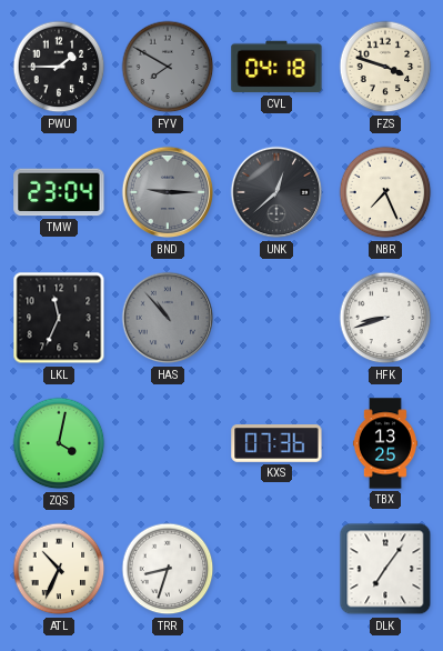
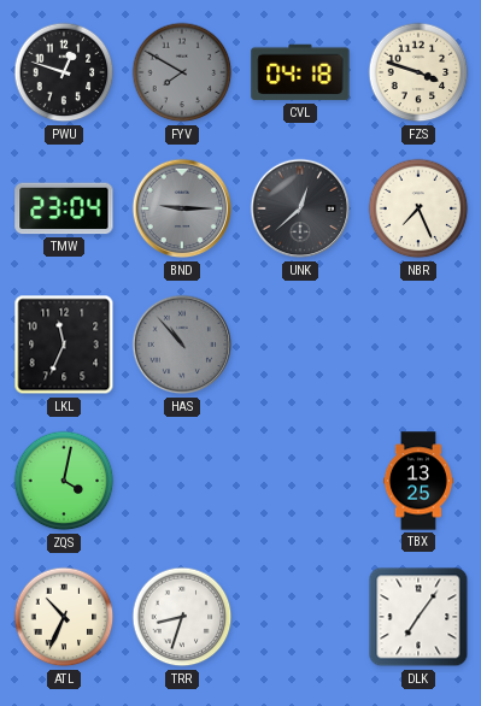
PWU: 1:45 -> 12:48 (64, 72)
HFK: 8:42 -> none (385, 318)
KXS: 07:36 -> none (276, 443)
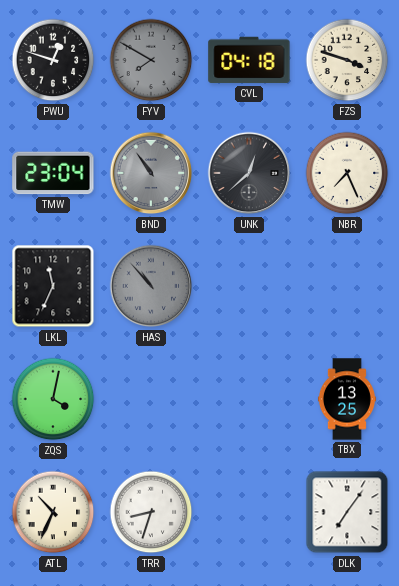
BND: 9:15 -> 10:54 (151, 173)
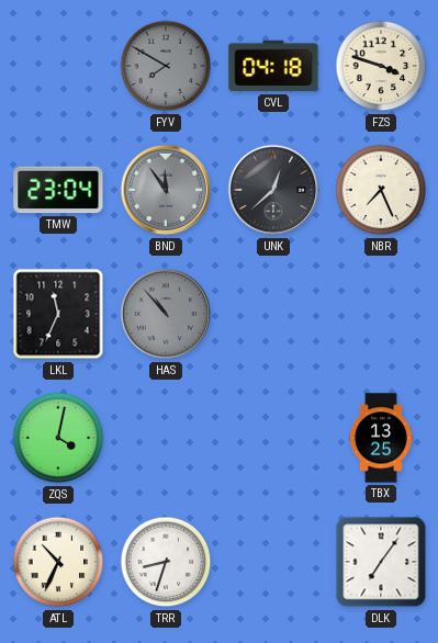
PWU: 12:48 -> none (53, 60)
BND: 10:54 -> 11:54 (166, 190)
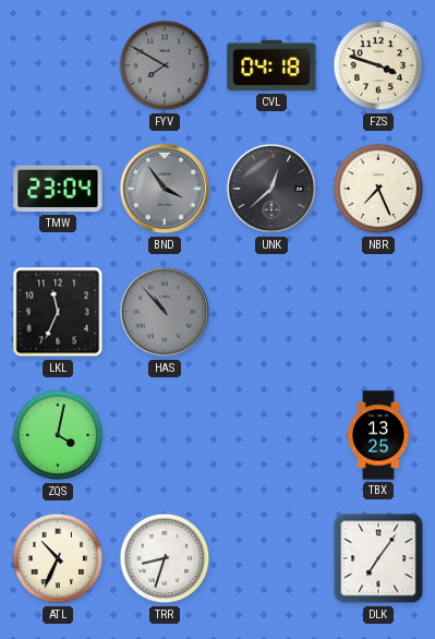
BND: 11:54 -> 3:54 (165, 189)
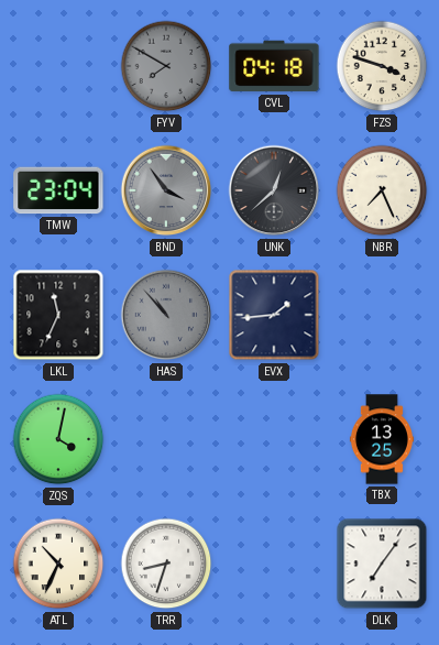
EVX: none -> 1:44 (274, 315)
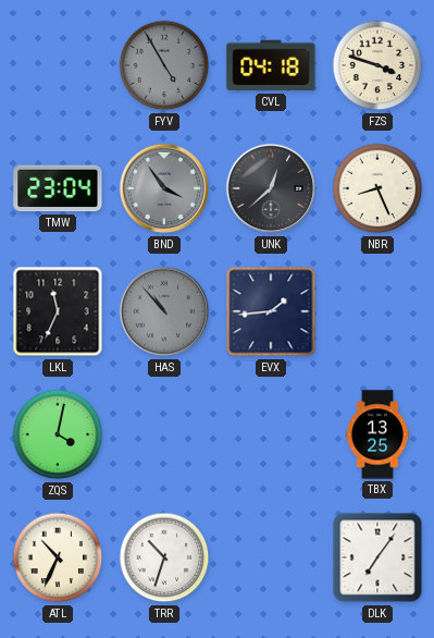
FYV: 7:50 -> 4:55 (164, 65)
NBR: 7:26 -> 8:26 (377, 188)
TRR: 8:33 -> 10:33 (164, 557)
